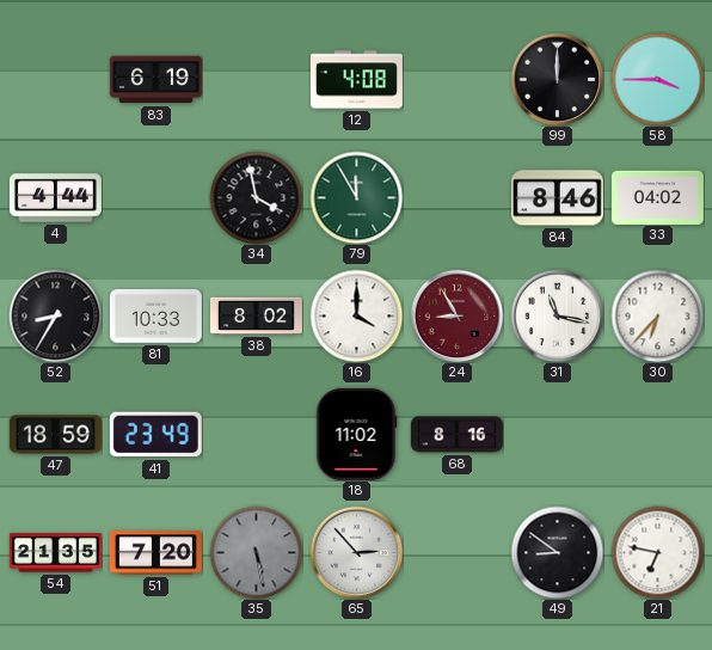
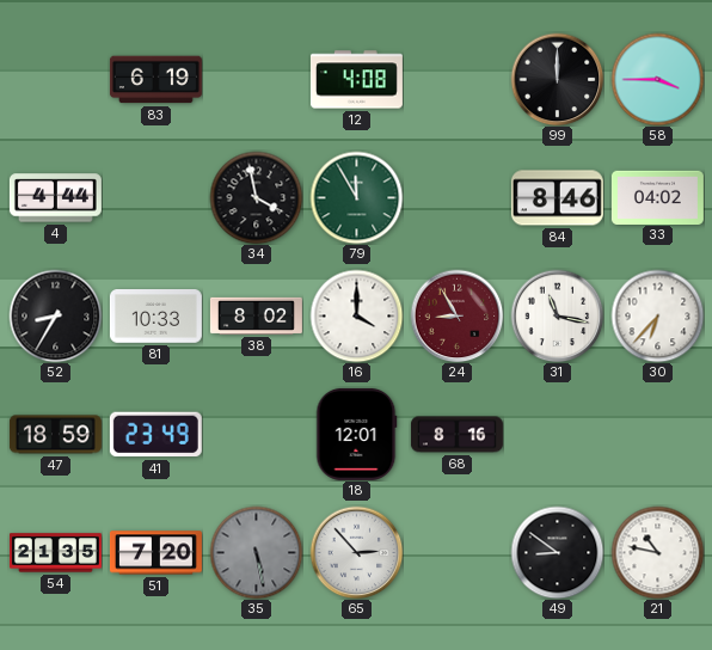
18: 11:02 -> 12:01 (357, 434)
21: 6:47 -> 10:47 (657, 552)
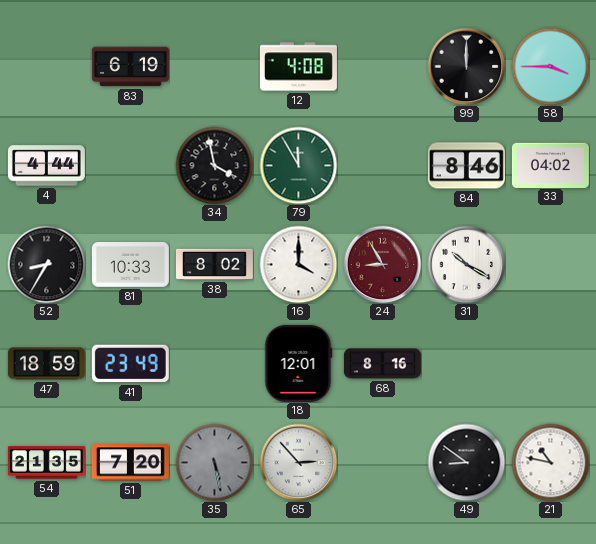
31: 11:17 -> 10:20 (466, 264)
30: 6:37 -> none (657, 315)
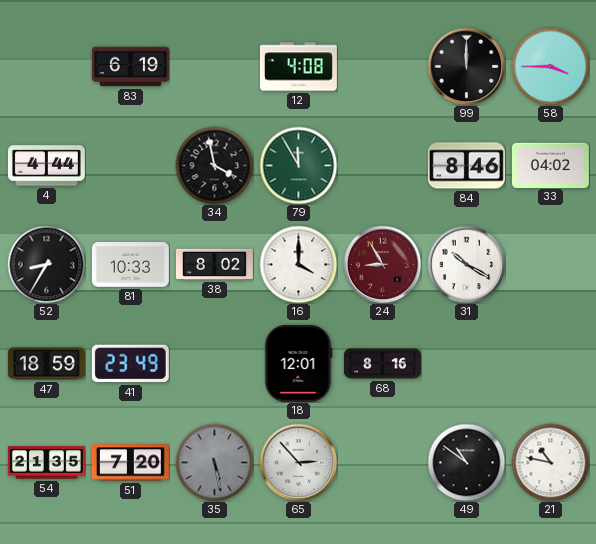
49: 8:51 -> 10:51 (466, 462)
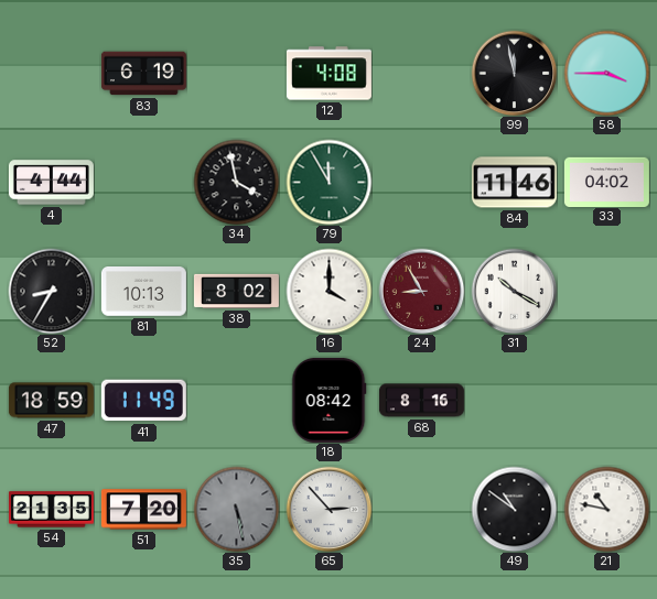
99: 12:00 -> 11:58 (514, 73)
84: 8:46 -> 11:46 (514, 183)
81: 10:33 -> 10:13 (143, 292)
41: 23:49 -> 11:49 (143, 401)
18: 12:01 -> 08:42 (330, 400)
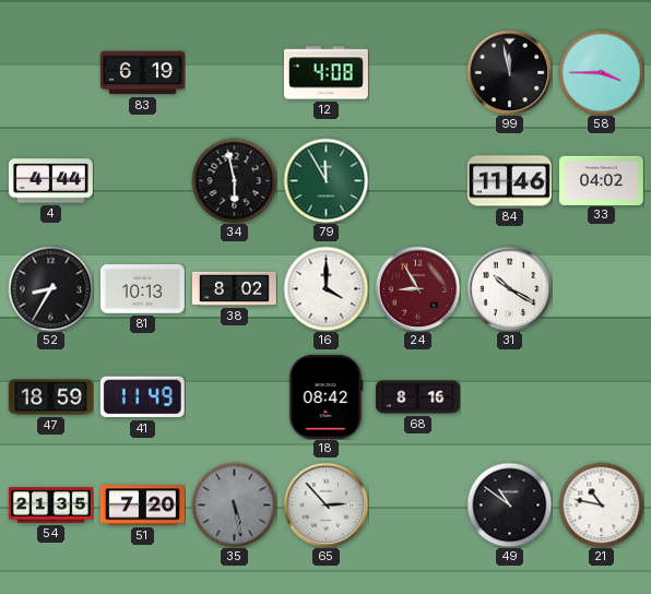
34: 3:58 -> 5:58 (234, 180)
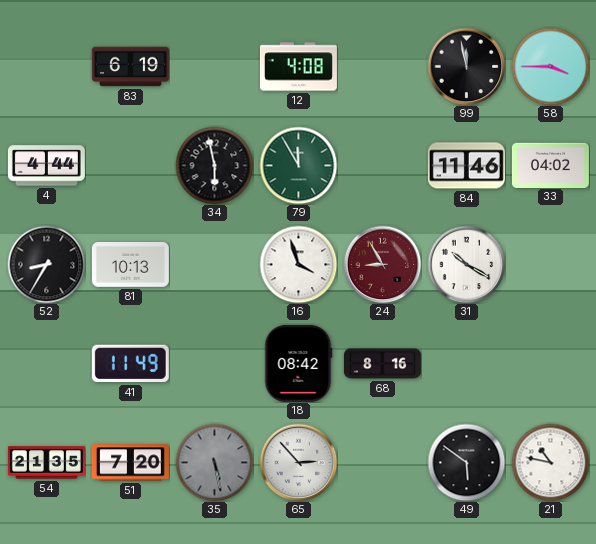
38: 8:02 -> none (234, 288)
16: 4:00 -> 3:57 (298, 264)
47: 18:59 -> none (50, 397)
49: 10:51 -> 5:51 (466, 462)
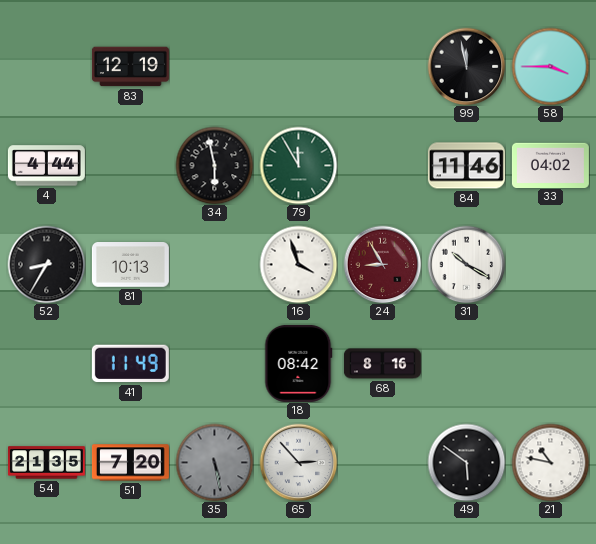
83: 6:19 -> 12:19 (130, 67)
12: 4:08 -> none (298, 67)
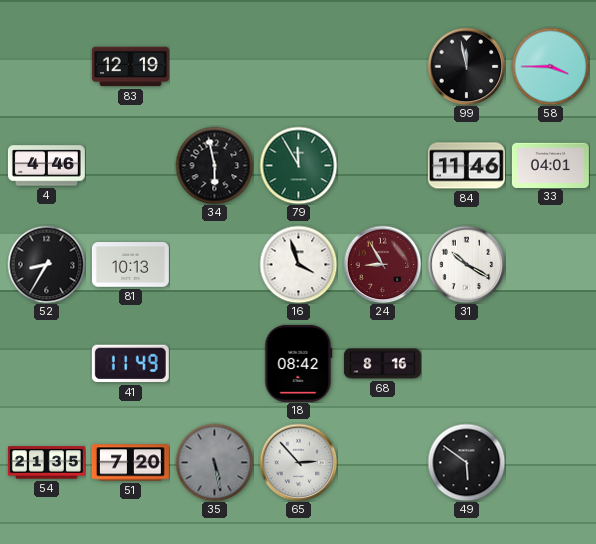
4: 4:44 -> 4:46 (46, 166)
33: 04:02 -> 04:01 (550, 165)
21: 10:47 -> none (550, 462)
